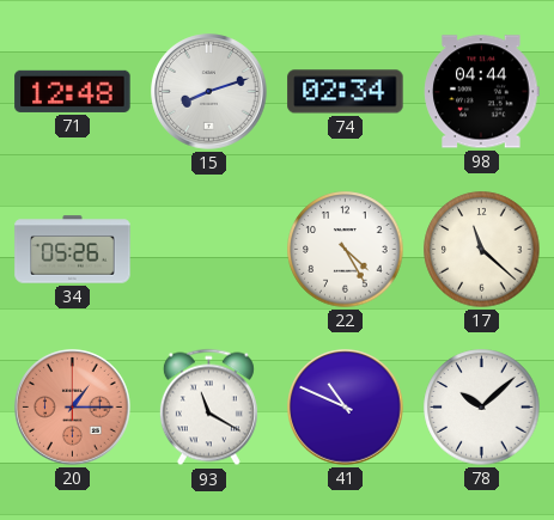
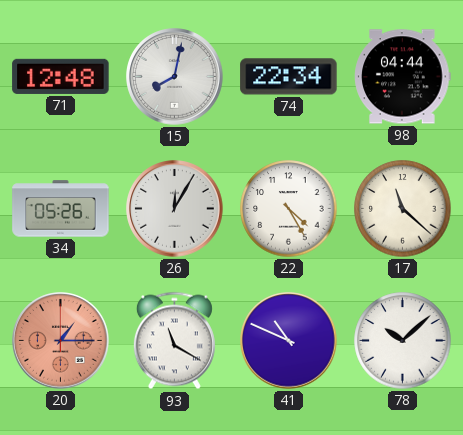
15: 8:12 -> 8:02 (175, 77)
74: 02:34 -> 22:34 (289, 77)
26: none -> 12:05 (175, 209)
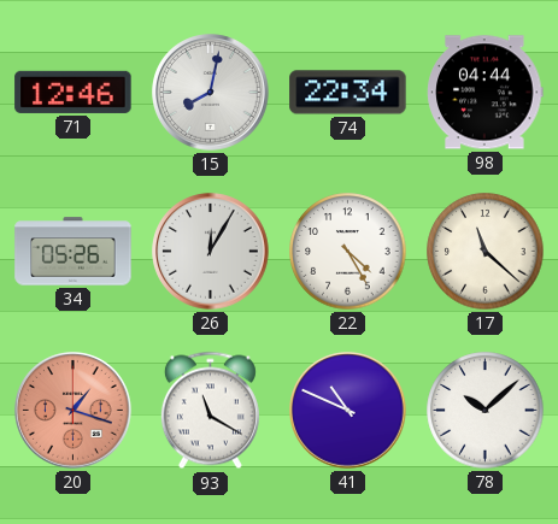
71: 12:48 -> 12:46 (74, 92)
20: 1:15 -> 1:18 (74, 411)
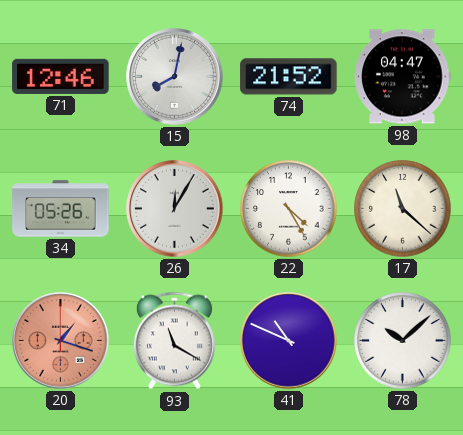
74: 22:34 -> 21:52 (289, 77)
98: 04:44 -> 04:47 (403, 77)
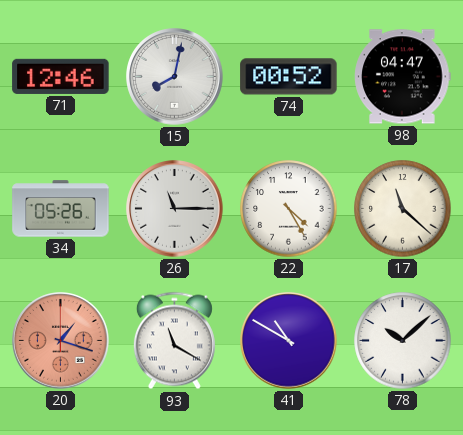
74: 21:52 -> 00:52 (289, 77)
26: 12:05 -> 11:15 (175, 209)
41: 10:49 -> 10:50 (289, 341)
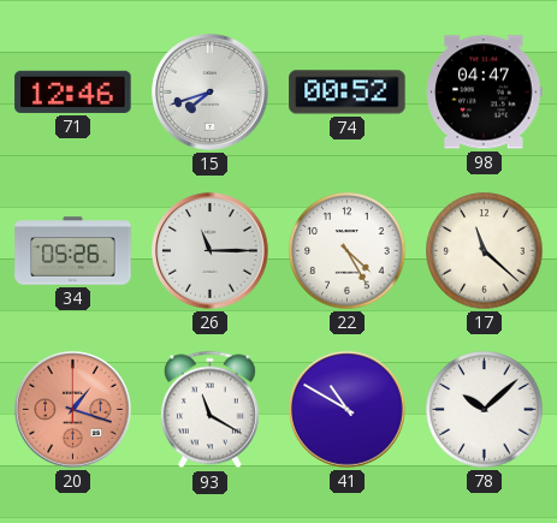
15: 8:02 -> 7:42 (211, 93)
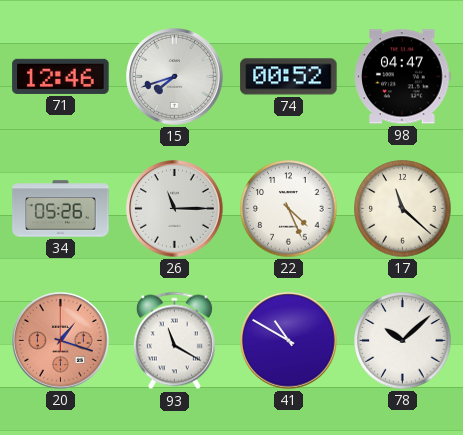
22: 4:25 -> 4:26 (289, 209)
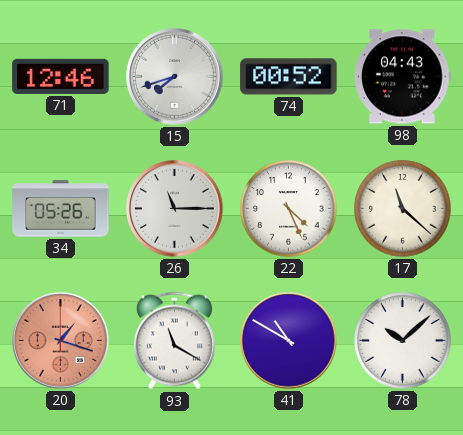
98: 04:47 -> 04:43 (403, 77)
